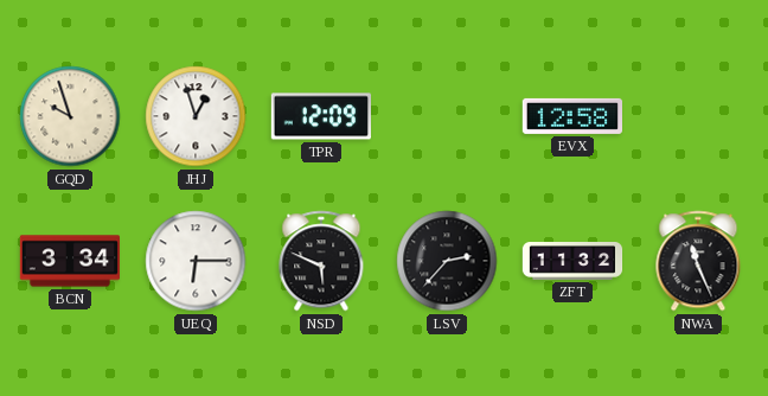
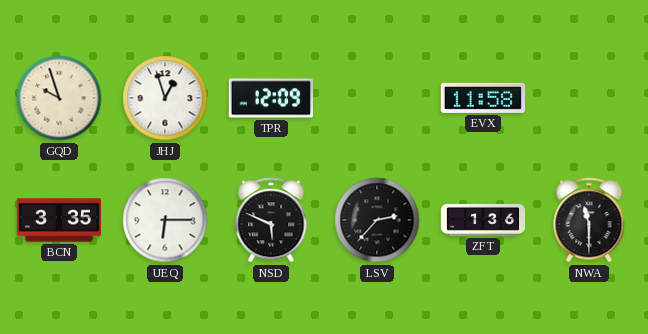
EVX: 12:58 -> 11:58 (482, 98)
BCN: 3:34 -> 3:35 (58, 220)
ZFT: 11:32 -> 1:36 (483, 221)
NWA: 11:26 -> 11:30 (589, 220)
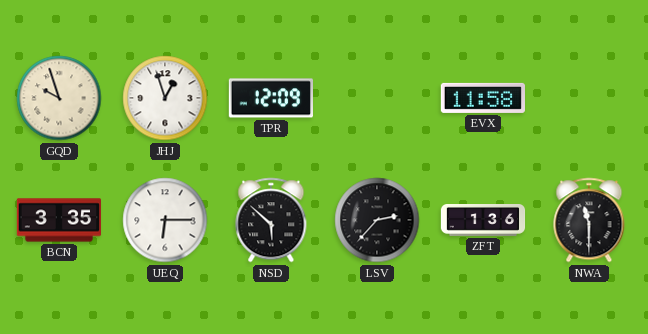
NSD: 5:49 -> 5:52 (271, 220)
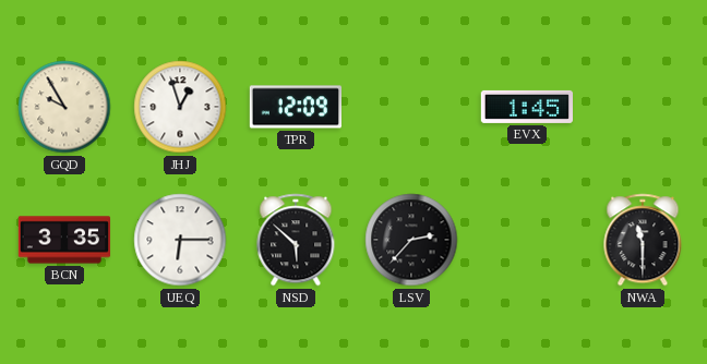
GQD: 9:57 -> 9:55 (64, 107)
EVX: 11:58 -> 1:45 (526, 107)
ZFT: 1:36 -> none (483, 221)
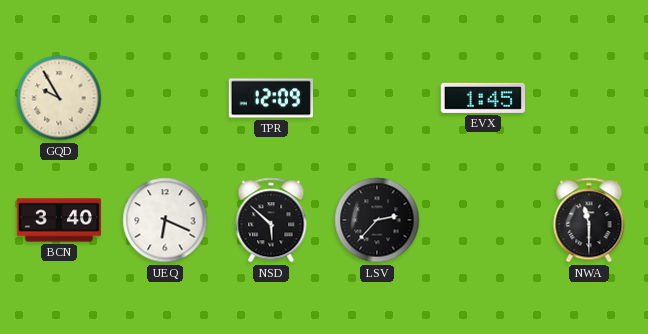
JHJ: 12:57 -> none (180, 107)
BCN: 3:35 -> 3:40 (58, 220)
UEQ: 6:15 -> 6:19 (165, 220)
